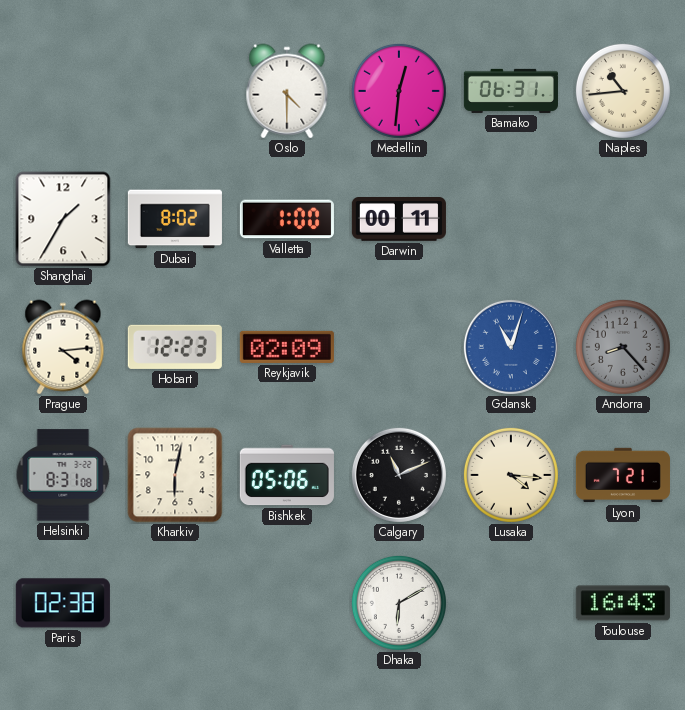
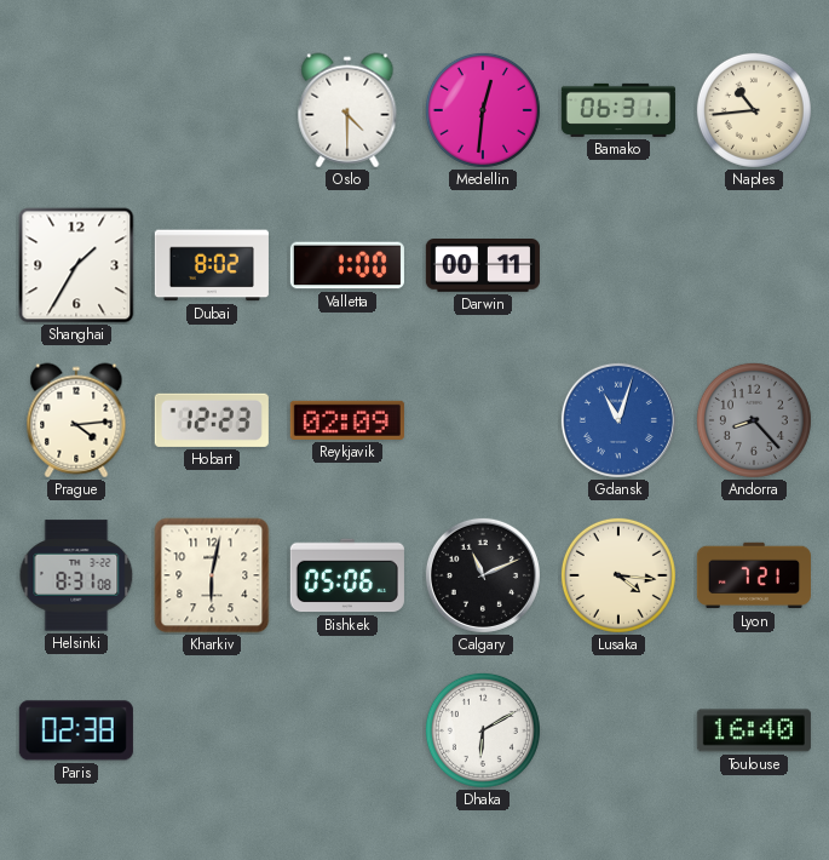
Toulouse: 16:43 -> 16:40 (754, 730)
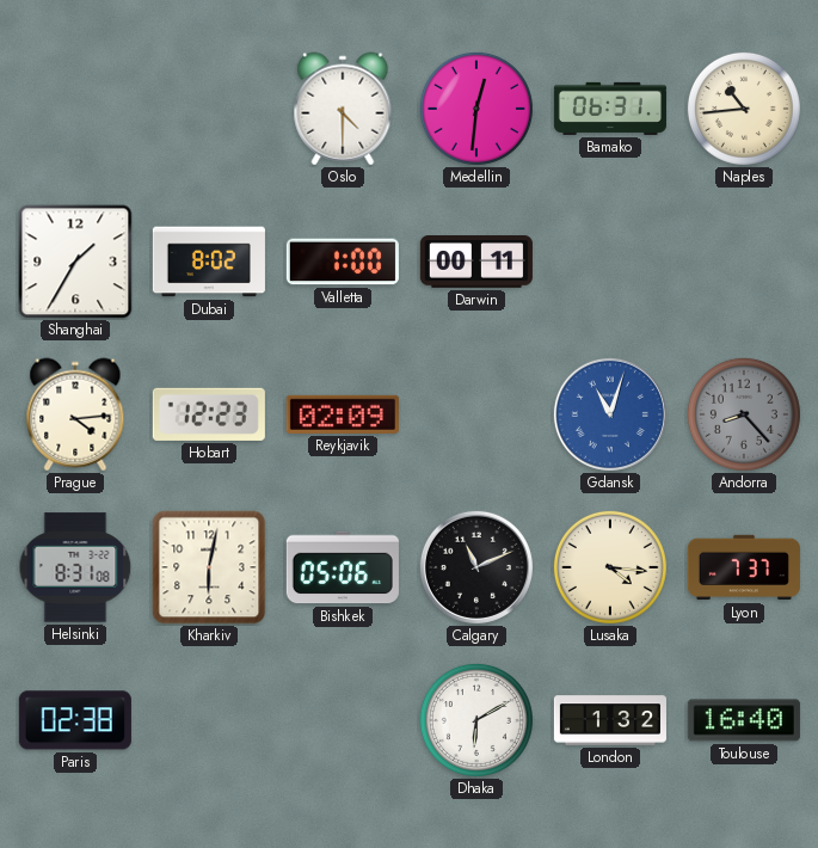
Lyon: 7:21 -> 7:37 (744, 567)
London: none -> 1:32 (610, 720)
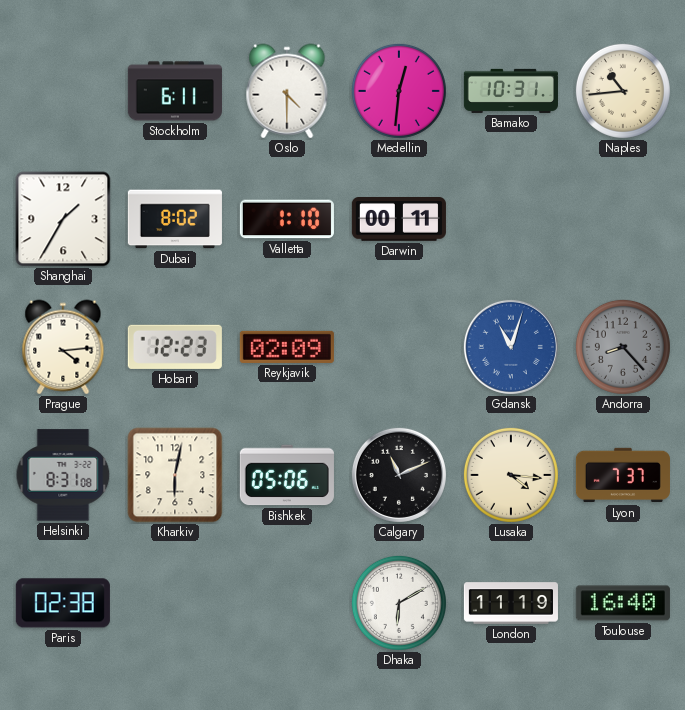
Stockholm: none -> 6:11 (175, 91)
Bamako: 06:31 -> 10:31 (511, 91)
Valletta: 1:00 -> 1:10 (287, 219)
London: 1:32 -> 11:19 (511, 603)
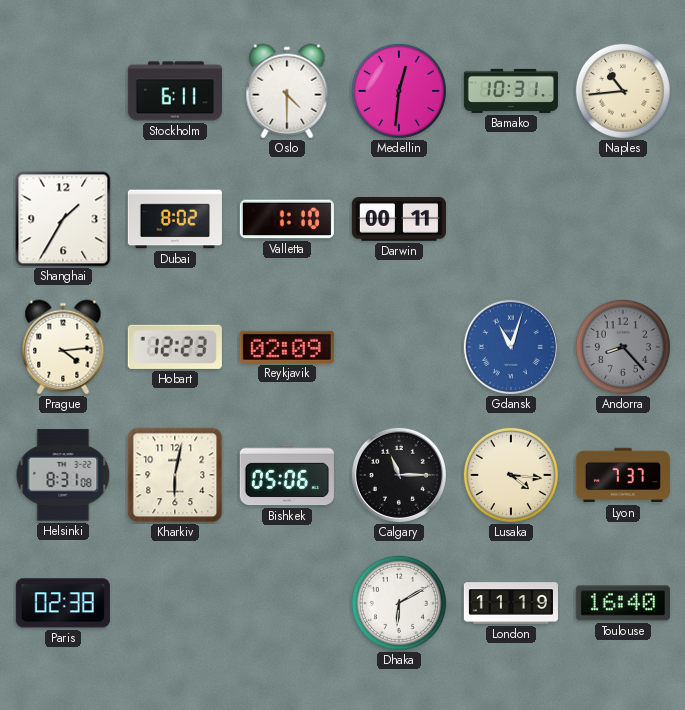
Calgary: 11:11 -> 11:15 (399, 475)
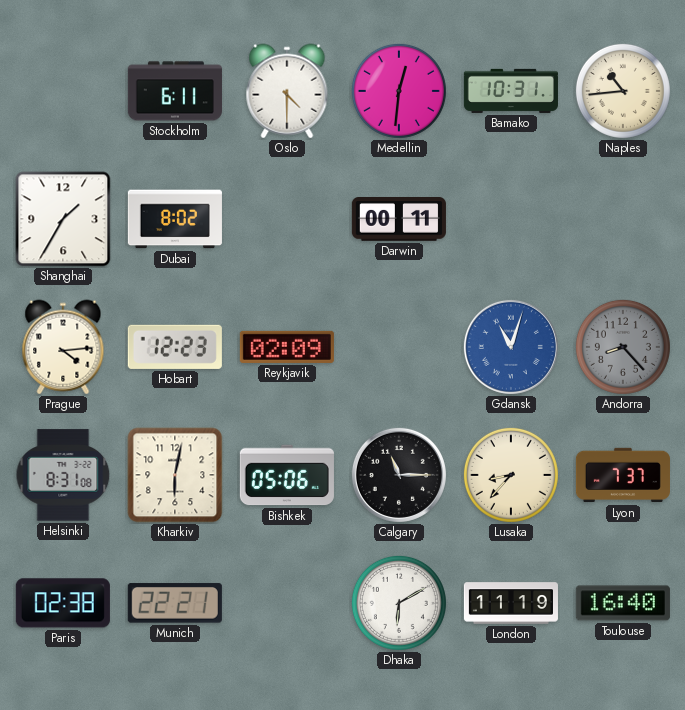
Valletta: 1:10 -> none (287, 219)
Lusaka: 4:16 -> 8:37 (511, 475)
Munich: none -> 22:21 (175, 603)
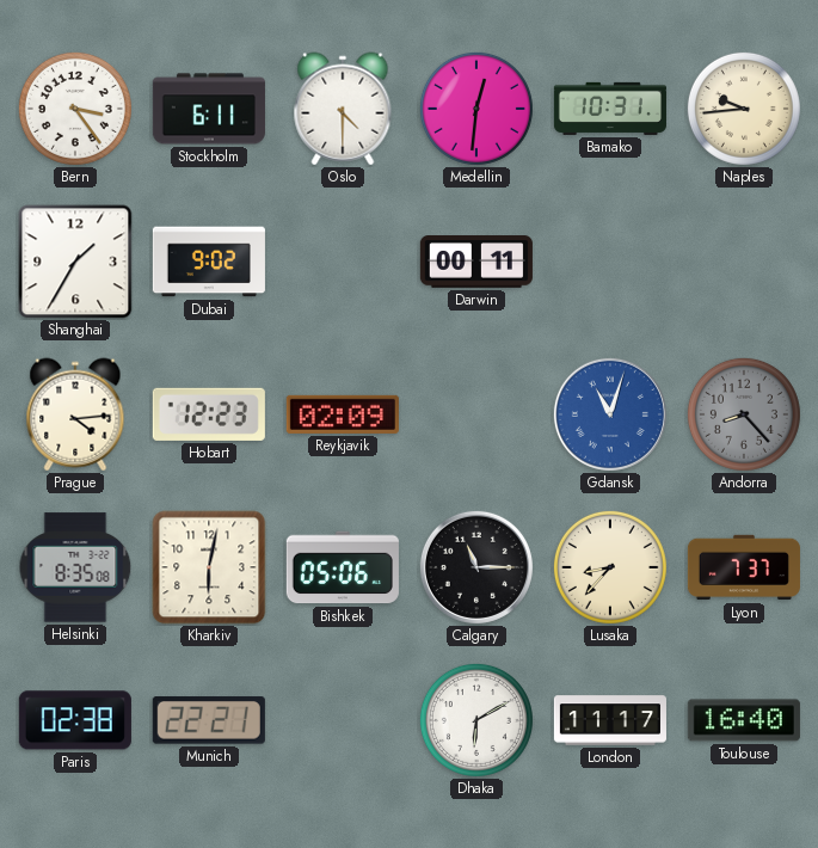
Bern: none -> 3:24 (75, 109)
Naples: 10:44 -> 9:44 (744, 109)
Dubai: 8:02 -> 9:02 (209, 262)
Helsinki: 8:31 -> 8:35 (75, 567)
London: 11:19 -> 11:17 (610, 720)
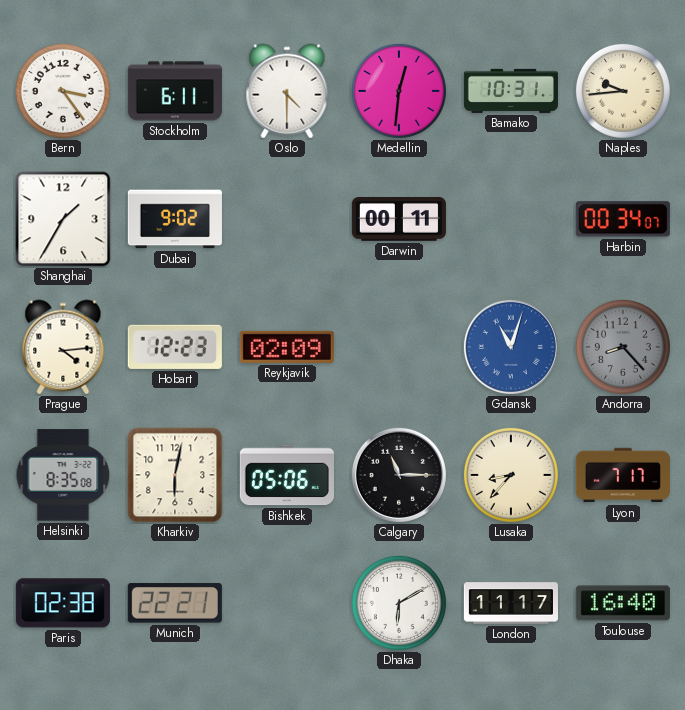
Harbin: none -> 00:34 (623, 219)
Lyon: 7:37 -> 7:17 (623, 475)
